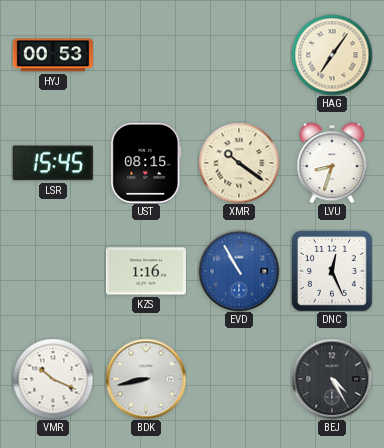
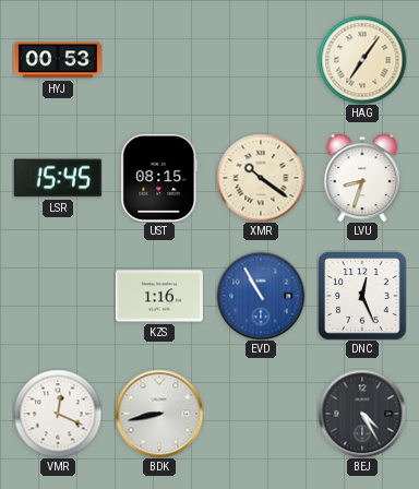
VMR: 10:19 -> 12:19 (58, 414)
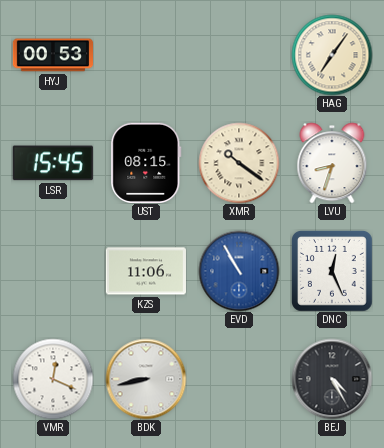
KZS: 1:16 -> 11:06 (145, 271)
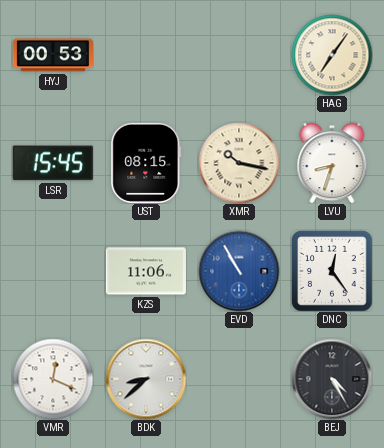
XMR: 10:21 -> 10:17 (239, 163)
DNC: 12:26 -> 12:24 (332, 271)
BDK: 8:43 -> 8:38 (146, 379)
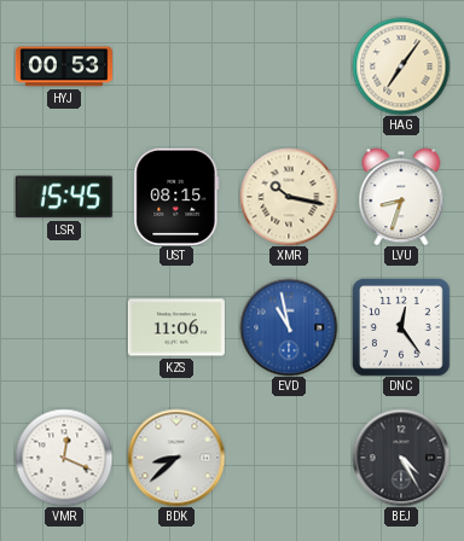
EVD: 10:55 -> 10:58 (289, 327)
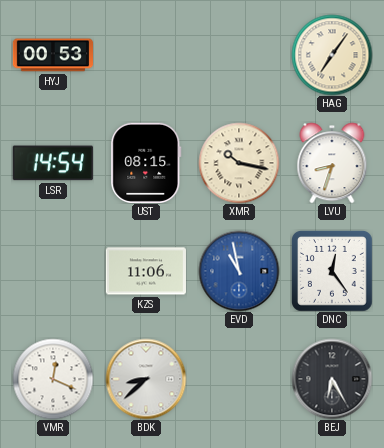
LSR: 15:45 -> 14:54 (53, 163)
BEJ: 4:25 -> 6:25 (332, 379)
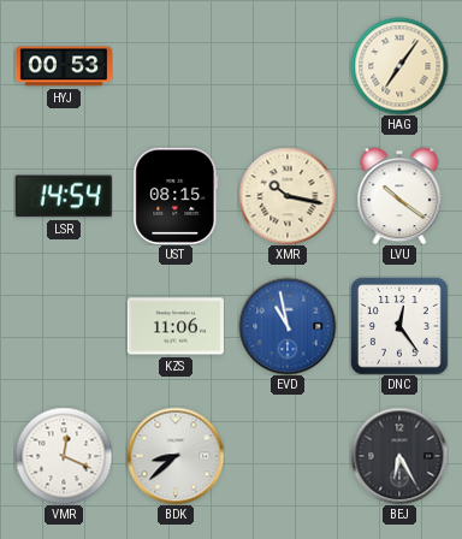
LVU: 8:33 -> 10:21 (399, 196)
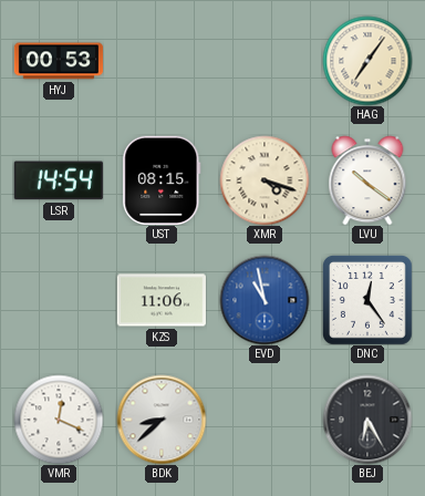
XMR: 10:17 -> 4:18 (265, 180)
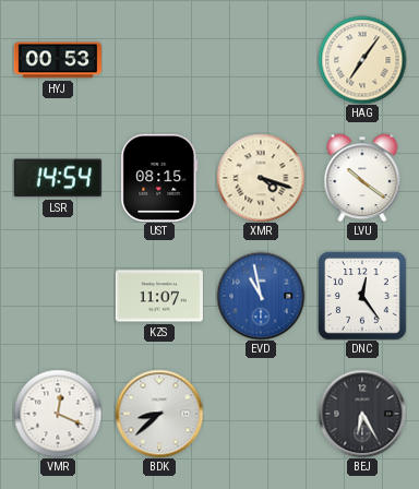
KZS: 11:06 -> 11:07 (158, 296)
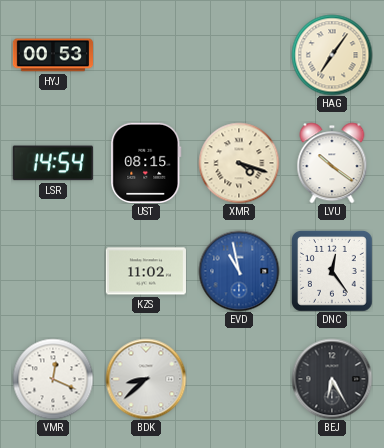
KZS: 11:07 -> 11:02 (145, 271)
